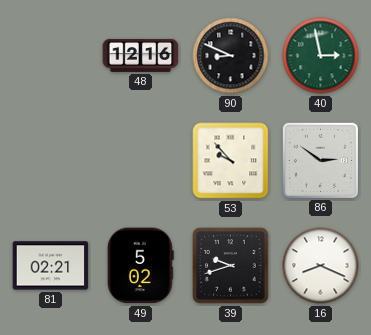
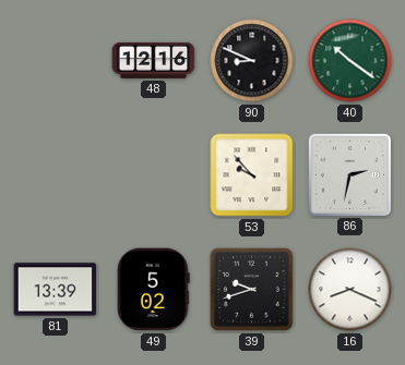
40: 2:58 -> 10:21 (350, 61)
86: 2:51 -> 2:32 (349, 174)
81: 02:21 -> 13:39 (56, 290)
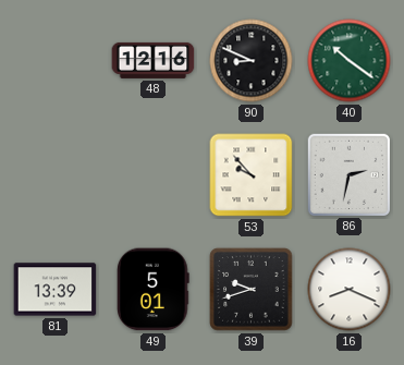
49: 5:02 -> 5:01 (154, 290)
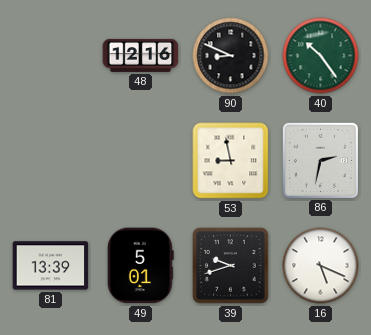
40: 10:21 -> 10:24 (321, 56)
53: 9:53 -> 8:58 (231, 161)
16: 8:19 -> 5:19 (321, 266)
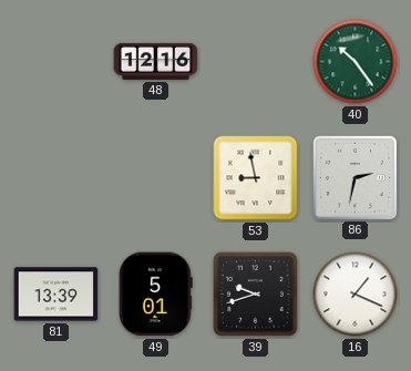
90: 8:49 -> none (231, 56)
16: 5:19 -> 1:19 (356, 295)
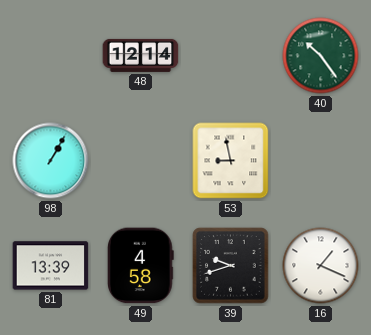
48: 12:16 -> 12:14 (141, 55)
98: none -> 1:05 (51, 161)
86: 2:32 -> none (355, 177)
49: 5:01 -> 4:58 (141, 266)
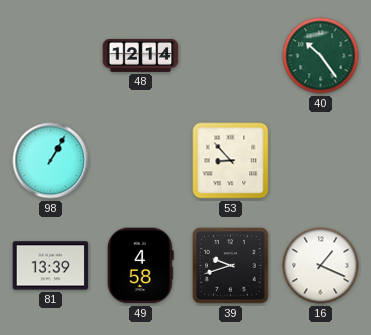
53: 8:58 -> 8:53 (231, 161)
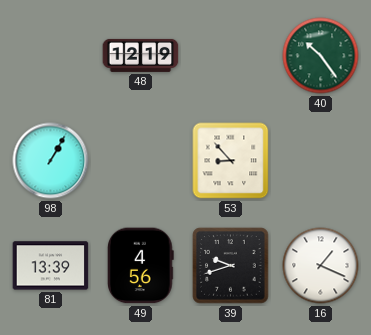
48: 12:14 -> 12:19 (141, 55)
49: 4:58 -> 4:56 (141, 266)
